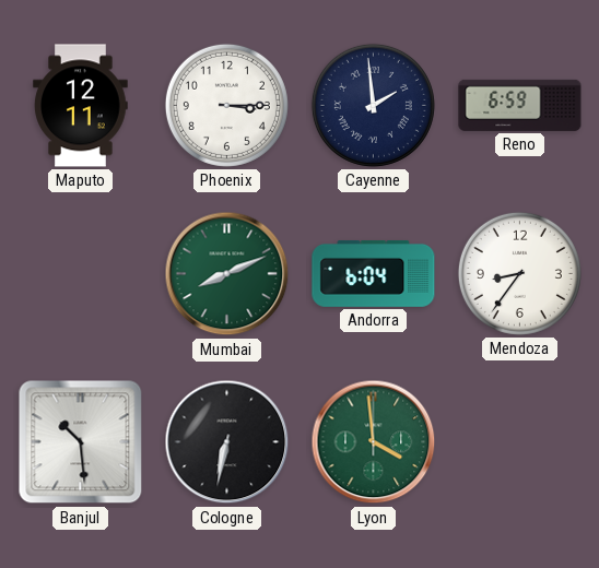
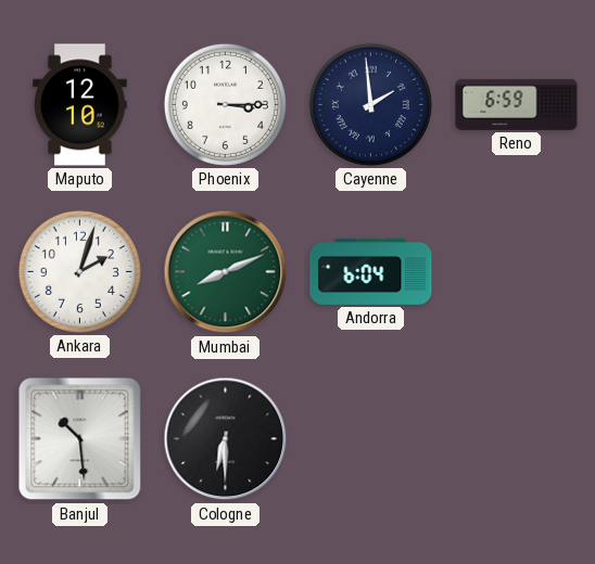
Maputo: 12:11 -> 12:10 (80, 105)
Ankara: none -> 2:03 (79, 271)
Mendoza: 8:36 -> none (519, 273)
Cologne: 6:32 -> 6:30 (226, 439)
Lyon: 3:59 -> none (374, 442)
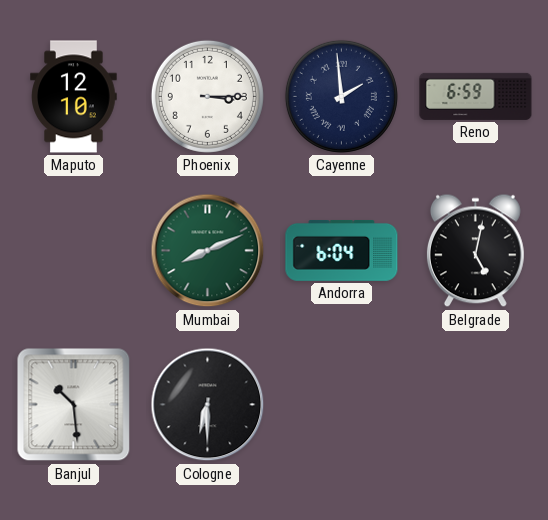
Ankara: 2:03 -> none (79, 271)
Belgrade: none -> 5:02 (475, 251)
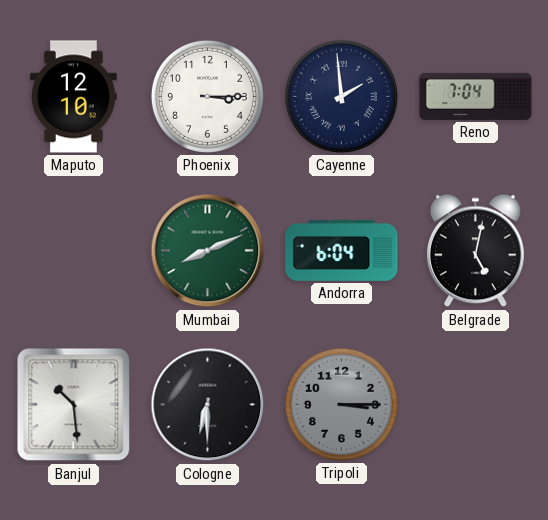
Reno: 6:59 -> 7:04 (476, 96)
Tripoli: none -> 3:15 (341, 404)
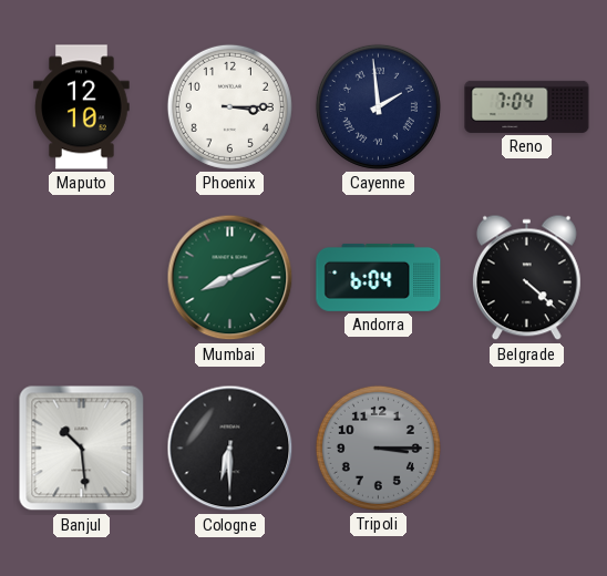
Belgrade: 5:02 -> 4:22 (526, 278)
